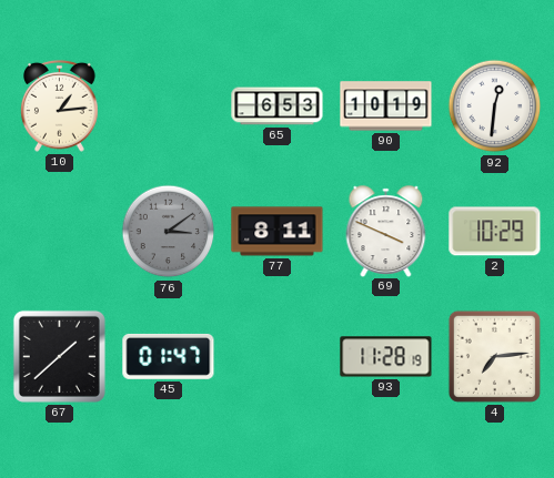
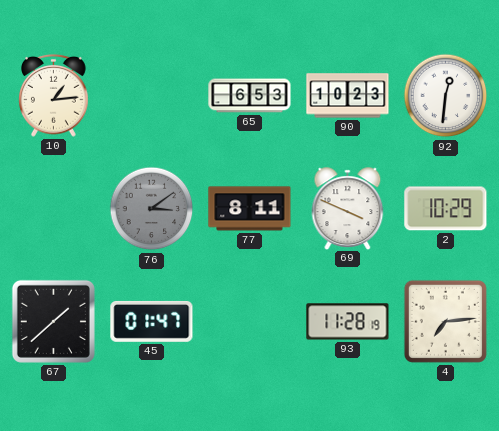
90: 10:19 -> 10:23 (348, 96)
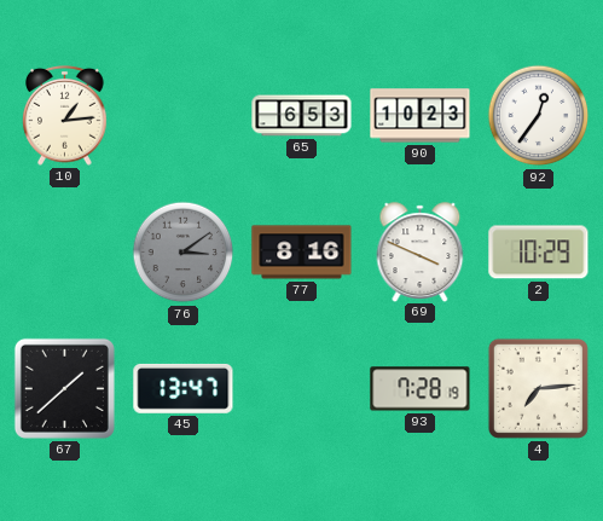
92: 12:31 -> 12:36 (539, 116)
77: 8:11 -> 8:16 (302, 253)
45: 01:47 -> 13:47 (184, 388)
93: 11:28 -> 7:28 (421, 389)
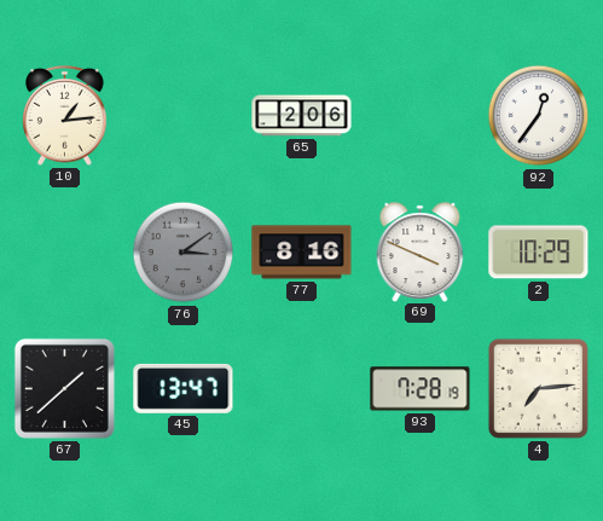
65: 6:53 -> 2:06 (302, 116)
90: 10:23 -> none (421, 116)
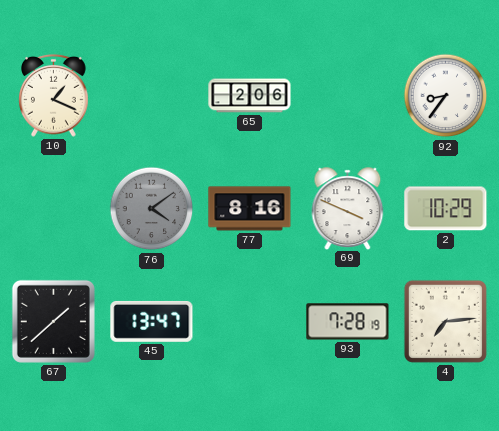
10: 1:14 -> 1:19 (54, 95)
92: 12:36 -> 8:36 (446, 96)
76: 3:09 -> 4:09 (152, 209)
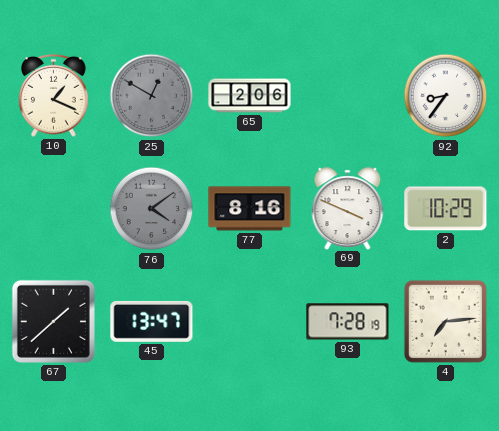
25: none -> 12:50 (152, 96)
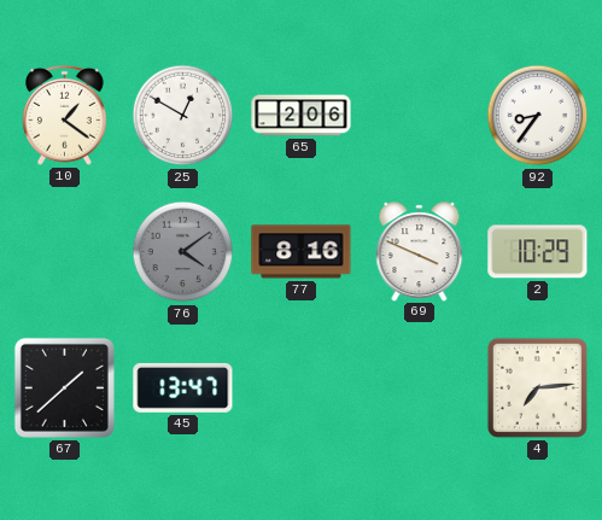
10: 1:19 -> 1:21 (65, 115)
25 dial: grey -> white (183, 116)
93: 7:28 -> none (348, 322)
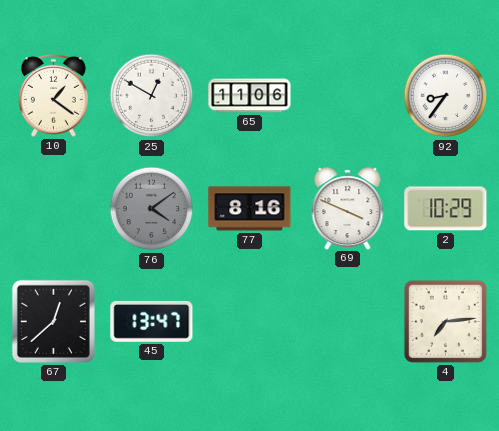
65: 2:06 -> 11:06 (250, 96)
67: 1:38 -> 12:38 (53, 321)
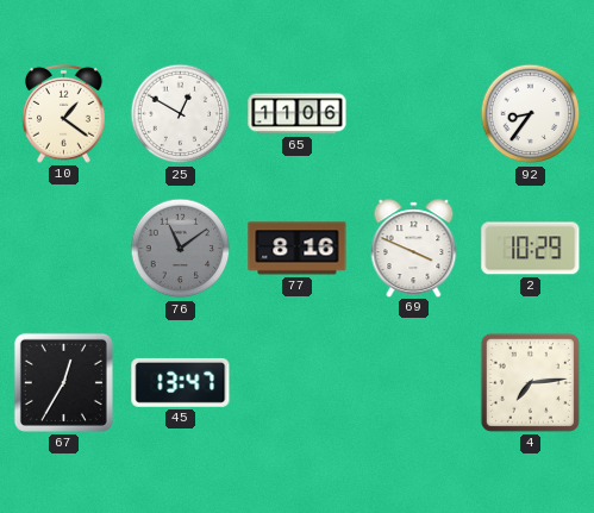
76: 4:09 -> 11:09 (181, 249)
67: 12:38 -> 12:35 (63, 382)
